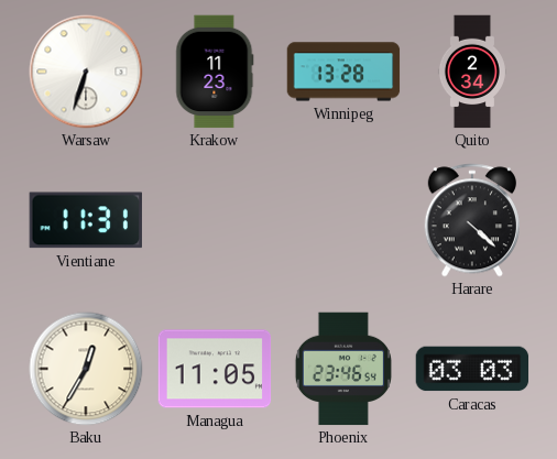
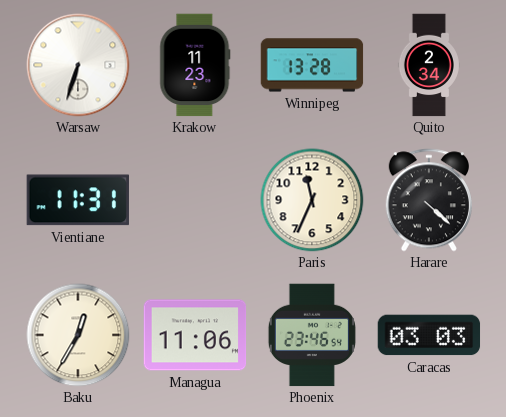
Paris: none -> 11:34 (312, 200)
Managua: 11:05 -> 11:06 (195, 335)
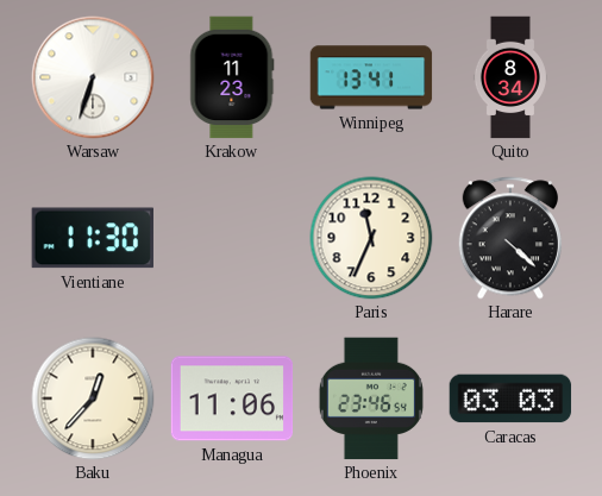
Winnipeg: 13:28 -> 13:41 (371, 77)
Quito: 2:34 -> 8:34 (510, 77)
Vientiane: 11:31 -> 11:30 (93, 238)
Baku: 12:35 -> 12:37 (93, 398)
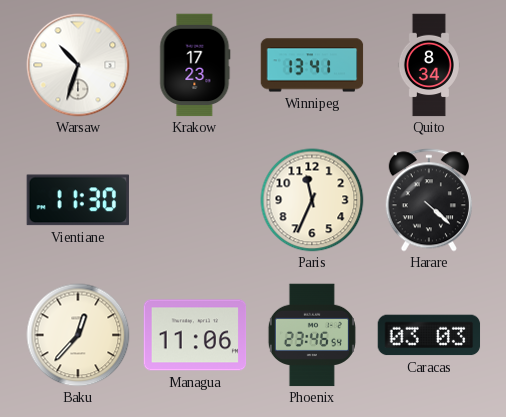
Warsaw: 6:33 -> 10:33 (78, 65)
Krakow: 11:23 -> 17:23 (195, 65)
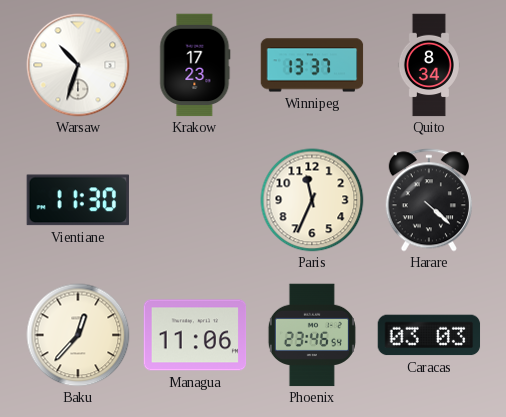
Winnipeg: 13:41 -> 13:37 (312, 65)
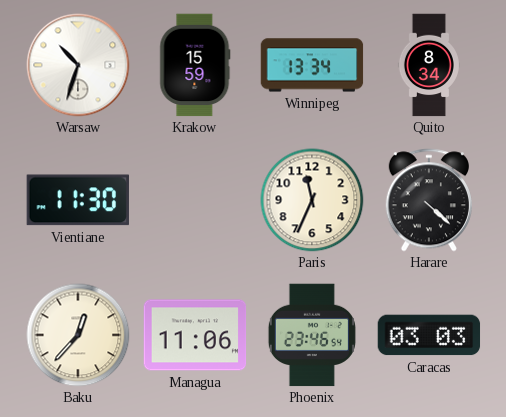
Krakow: 17:23 -> 15:59 (195, 65)
Winnipeg: 13:37 -> 13:34 (312, 65)
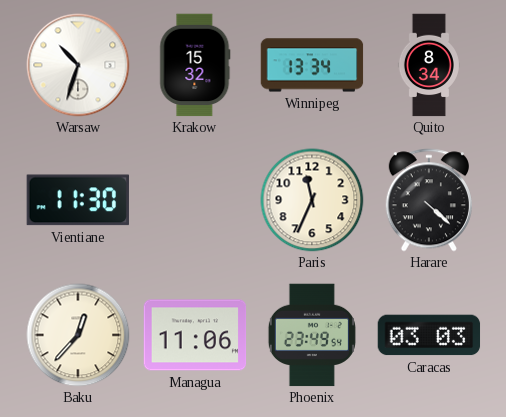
Krakow: 15:59 -> 15:32 (195, 65)
Phoenix: 23:46 -> 23:49 (312, 335)
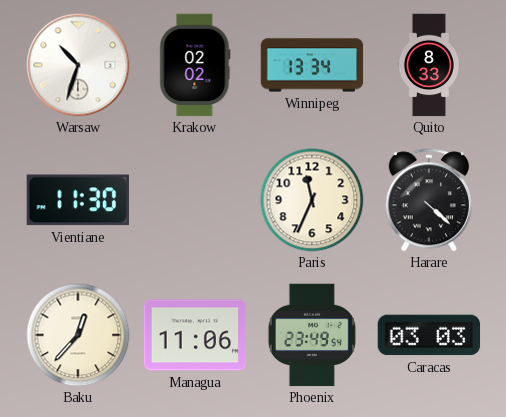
Krakow: 15:32 -> 02:02 (195, 65)
Quito: 8:34 -> 8:33 (429, 65)
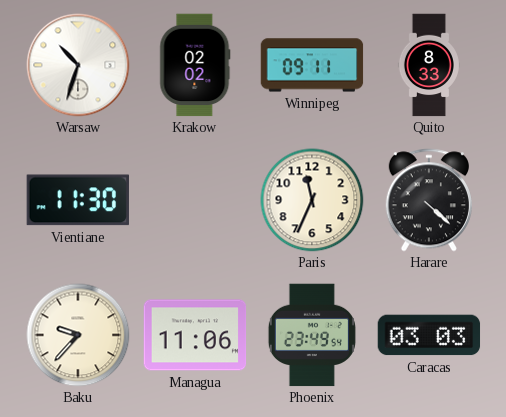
Winnipeg: 13:34 -> 09:11 (312, 65)
Baku: 12:37 -> 9:37 (78, 335)
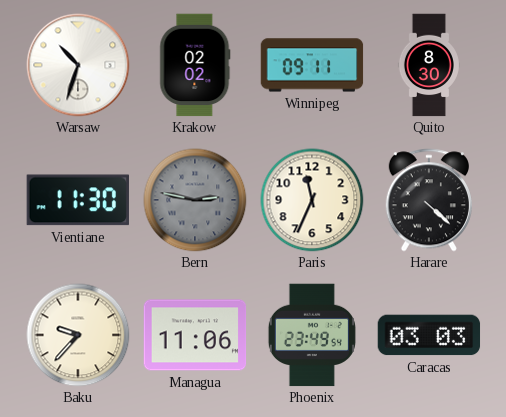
Quito: 8:33 -> 8:30 (429, 65)
Bern: none -> 2:47 (195, 200)
